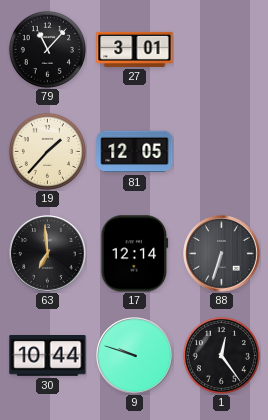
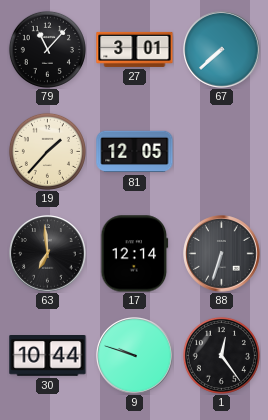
67: none -> 7:38 (222, 50)
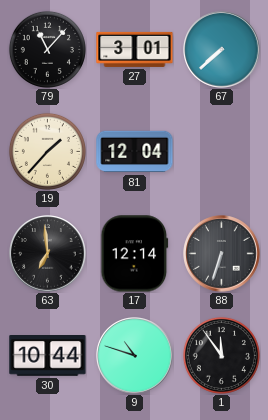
81: 12:05 -> 12:04 (135, 152)
9: 9:48 -> 10:48 (135, 356)
1: 12:24 -> 11:54 (221, 355)
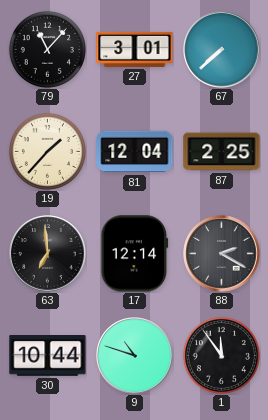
87: none -> 2:25 (222, 152)
88: 6:33 -> 2:20 (222, 254)
